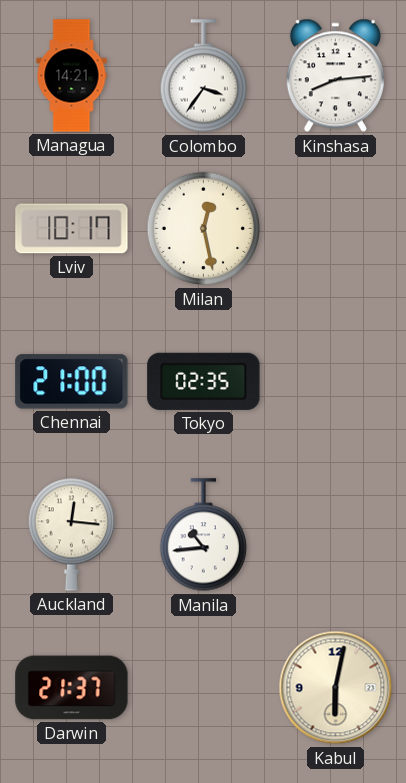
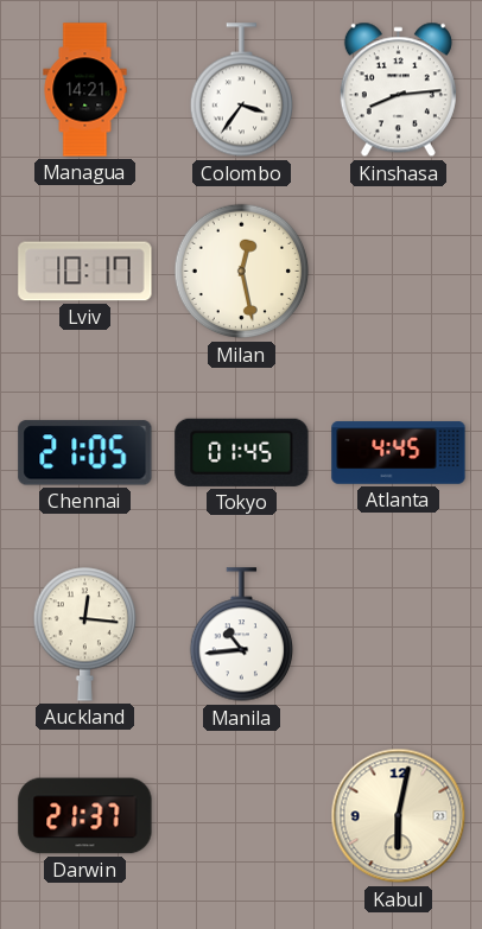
Chennai: 21:00 -> 21:05 (85, 453)
Tokyo: 02:35 -> 01:45 (242, 452)
Atlanta: none -> 4:45 (399, 453)
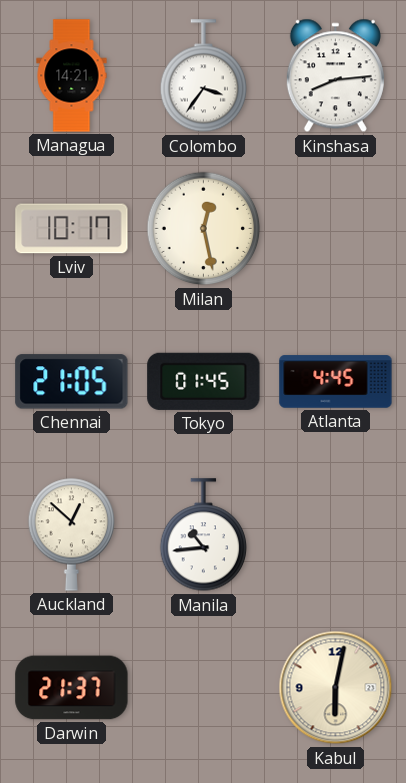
Auckland: 12:16 -> 12:52 (72, 534)
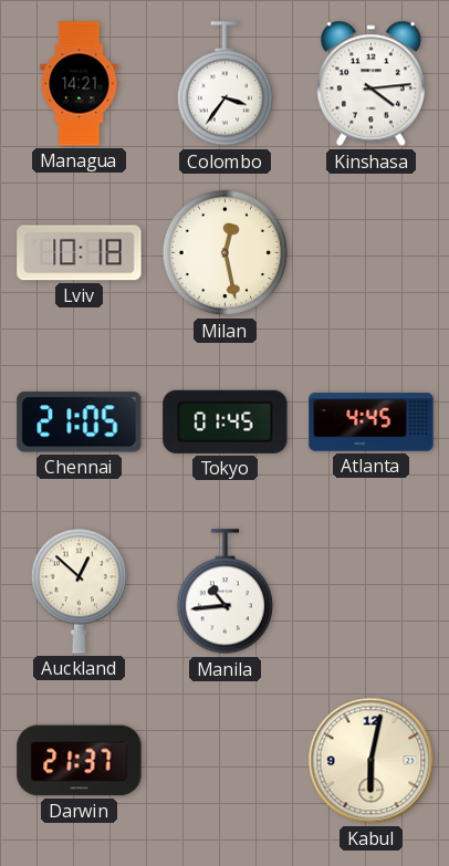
Kinshasa: 8:14 -> 4:14 (370, 84)
Lviv: 10:17 -> 10:18 (80, 253)
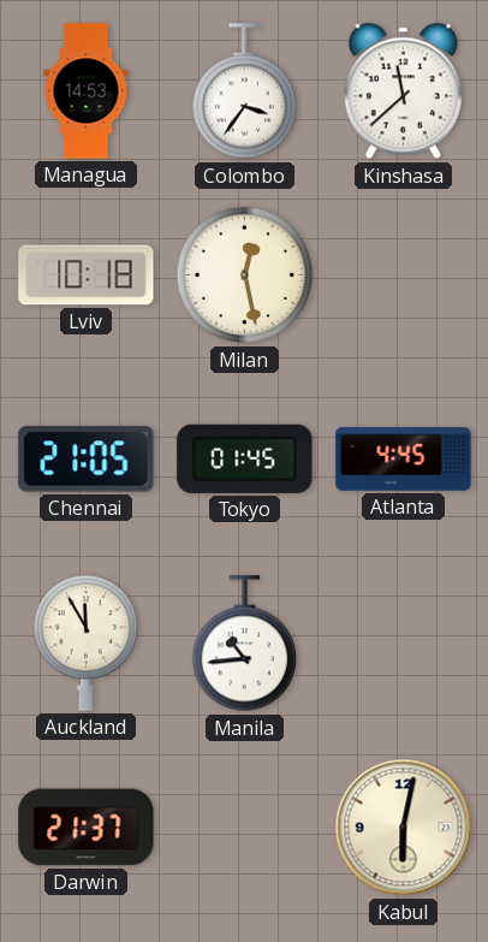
Managua: 14:21 -> 14:53 (87, 91)
Kinshasa: 4:14 -> 11:38 (403, 91)
Auckland: 12:52 -> 11:55 (87, 642)
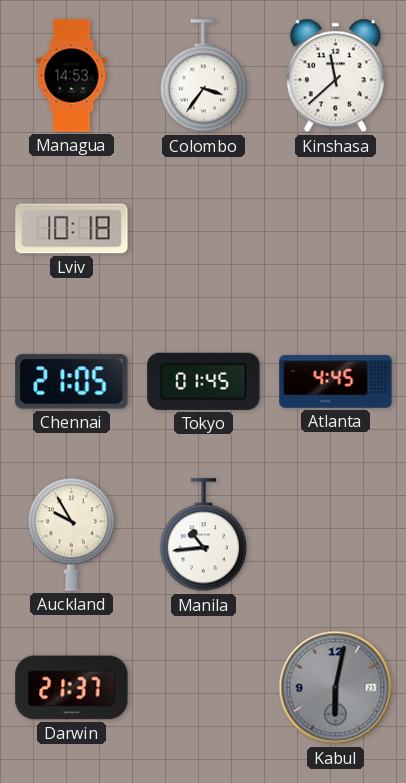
Milan: 12:28 -> none (245, 276)
Auckland: 11:55 -> 9:55 (72, 534)
Kabul dial: cream -> grey (336, 688)
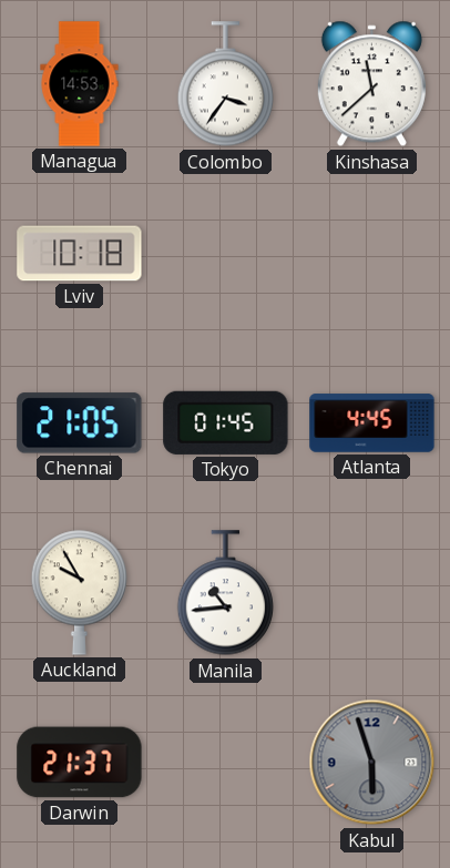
Kabul: 6:02 -> 5:57 (372, 763)
